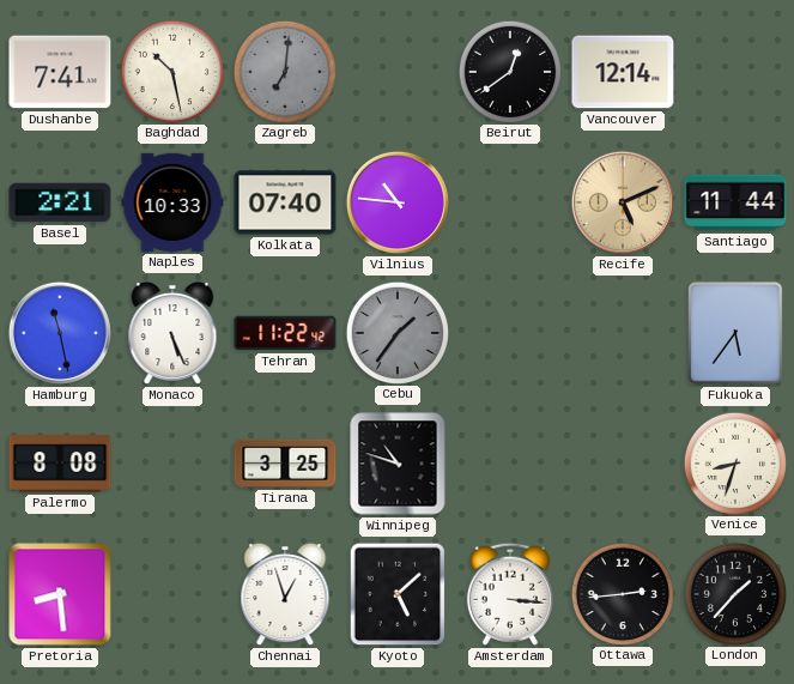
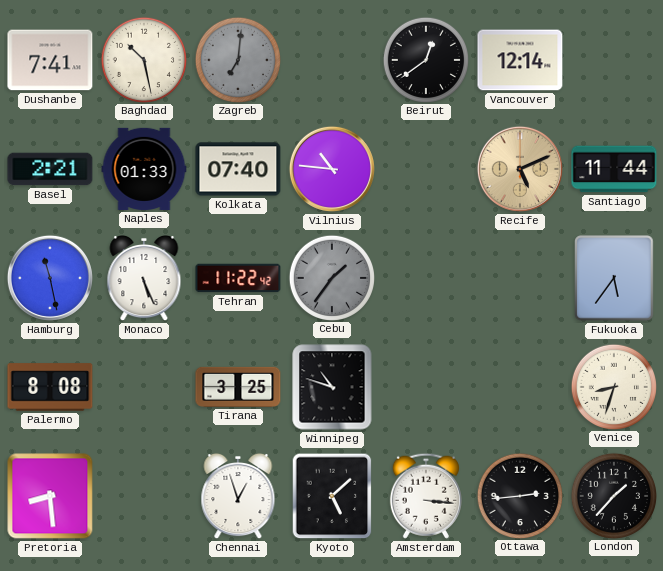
Naples: 10:33 -> 01:33 (144, 169)
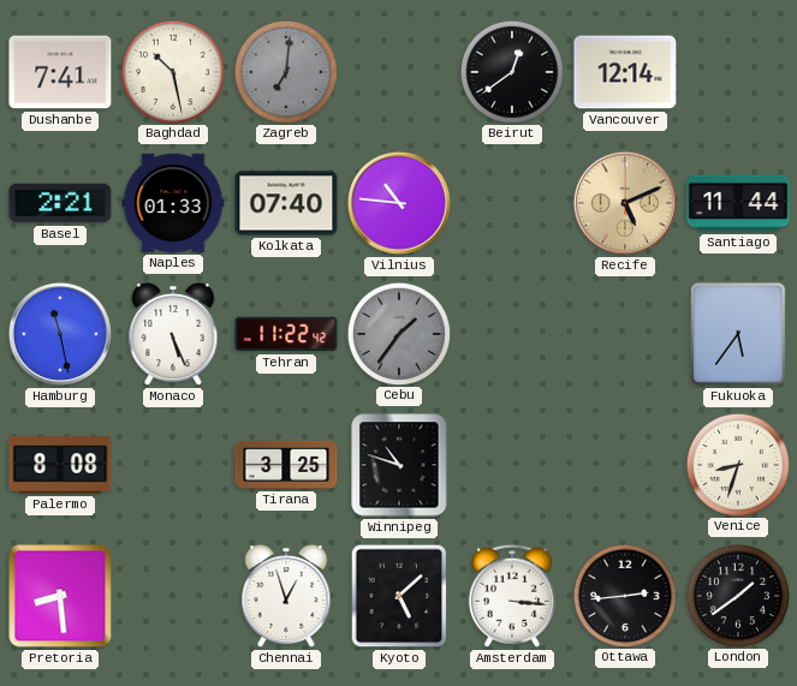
London: 1:37 -> 1:39 (737, 595)
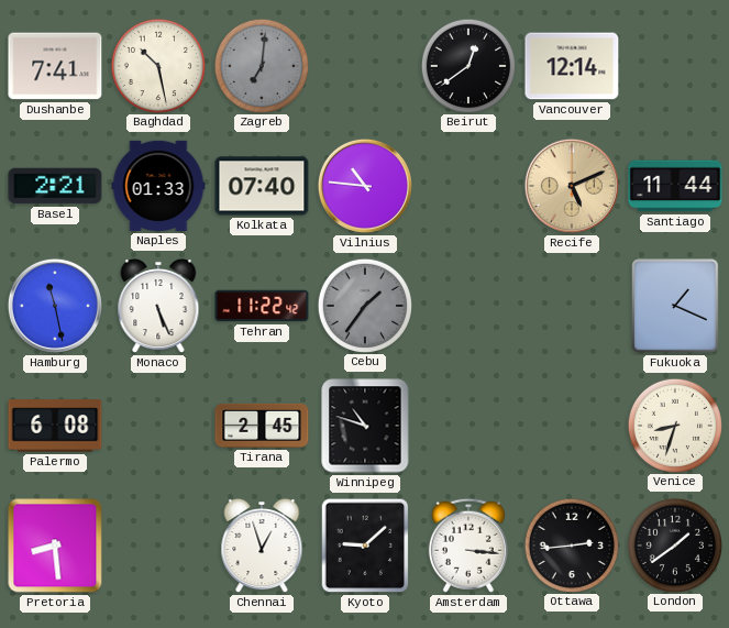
Fukuoka: 5:36 -> 1:19 (675, 306)
Palermo: 8:08 -> 6:08 (55, 426)
Tirana: 3:25 -> 2:45 (262, 426)
Kyoto: 5:08 -> 9:08 (365, 546)
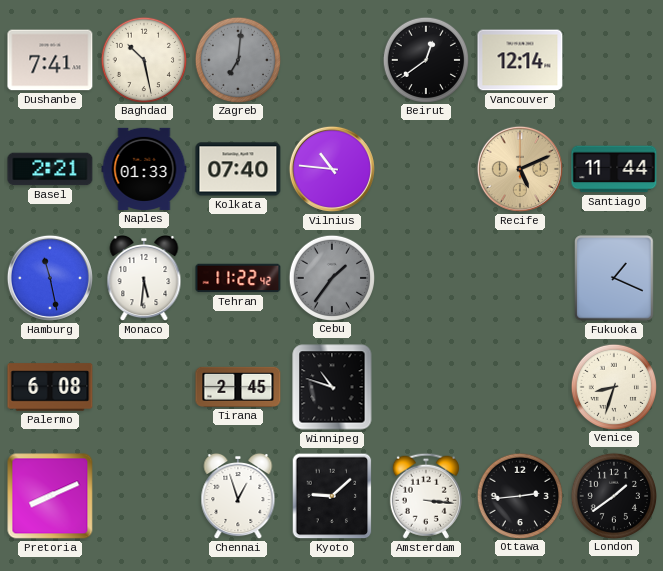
Monaco: 5:26 -> 5:31 (144, 278)
Pretoria: 8:29 -> 8:11 (50, 496)
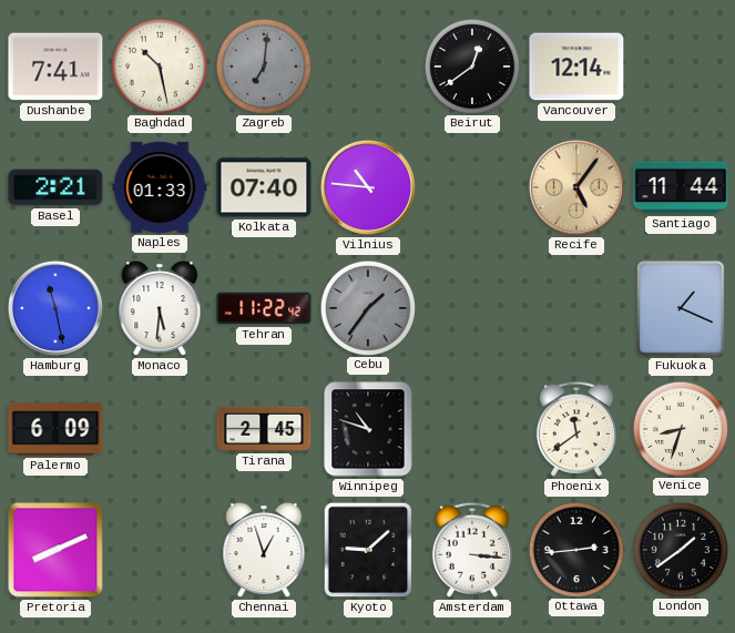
Recife: 5:11 -> 5:06 (576, 187)
Palermo: 6:08 -> 6:09 (55, 429)
Phoenix: none -> 11:39 (576, 429)
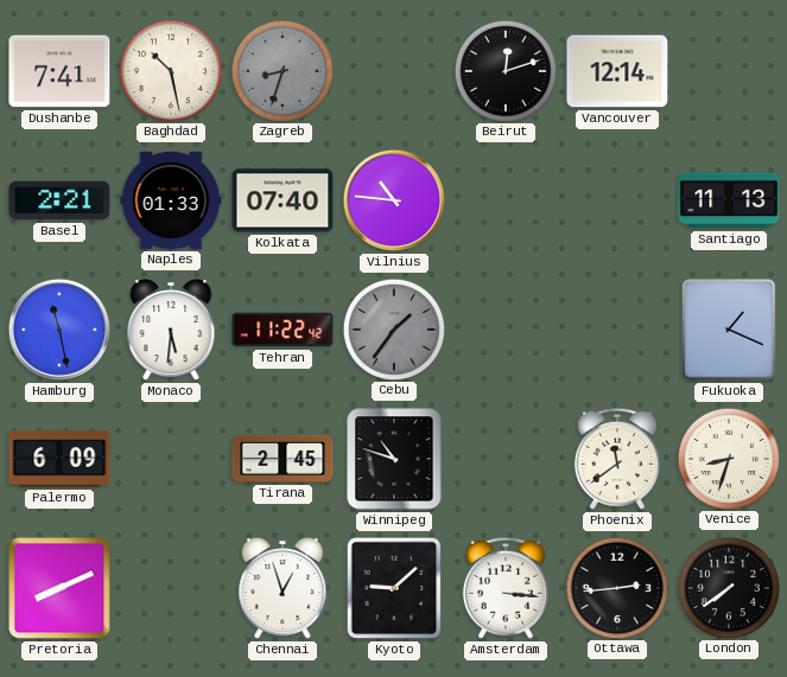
Zagreb: 7:01 -> 8:33 (281, 70)
Beirut: 12:39 -> 12:12 (504, 70)
Recife: 5:06 -> none (576, 187)
Santiago: 11:44 -> 11:13 (729, 200)
London: 1:39 -> 7:39 (728, 587)
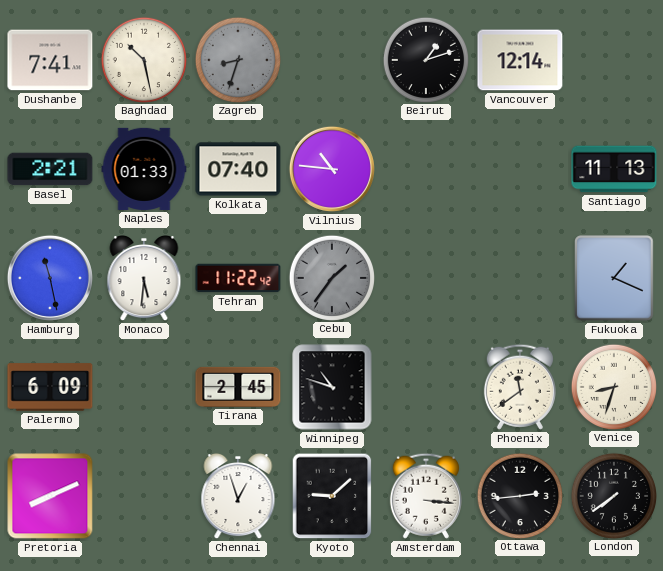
Beirut: 12:12 -> 1:12 (425, 59)
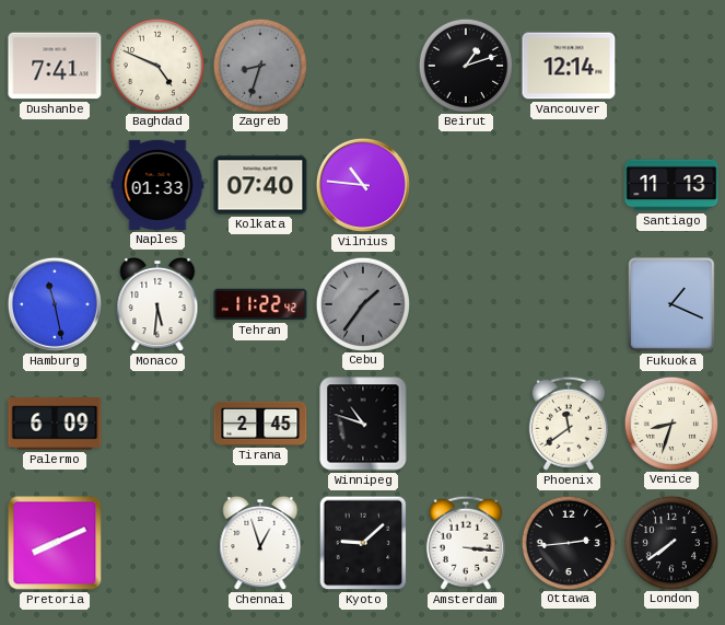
Baghdad: 10:28 -> 4:49 (156, 65)
Basel: 2:21 -> none (50, 169)
